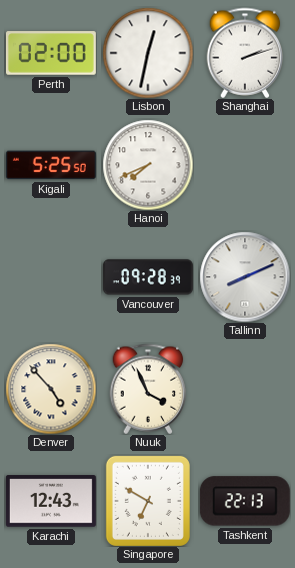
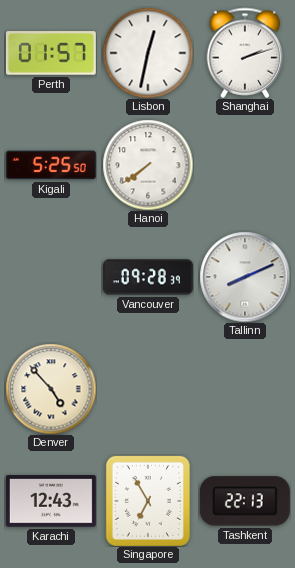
Perth: 02:00 -> 01:57 (51, 53)
Hanoi: 7:41 -> 7:39 (148, 165)
Nuuk: 3:56 -> none (148, 389)
Singapore: 6:50 -> 6:55 (148, 501)
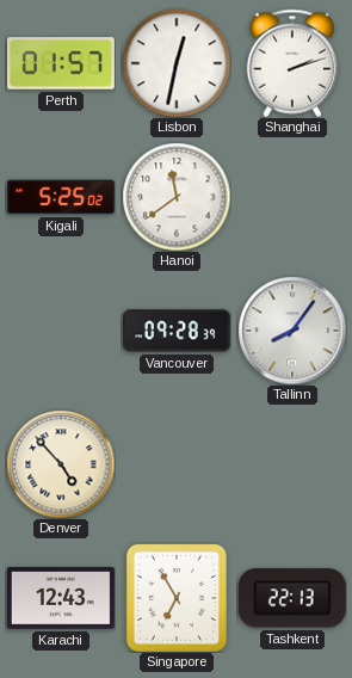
Kigali: 5:25:50 -> 5:25:02 (61, 197)
Hanoi: 7:39 -> 11:39 (177, 197)
Tallinn: 8:11 -> 8:06 (292, 331)
